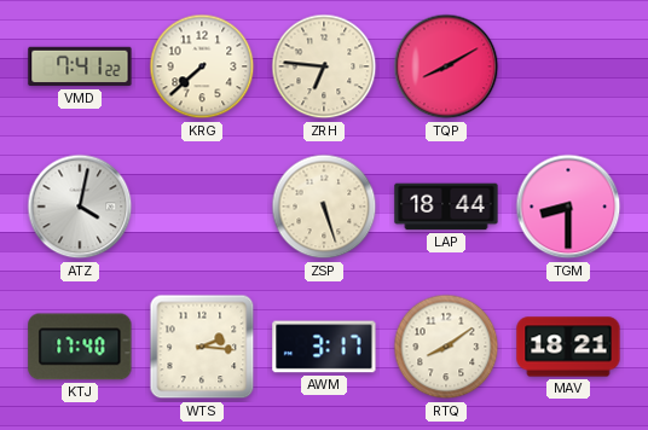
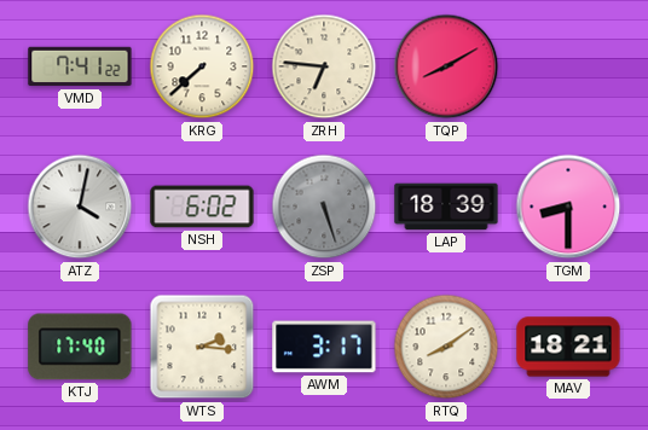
NSH: none -> 6:02 (202, 207)
ZSP dial: cream -> grey (324, 207)
LAP: 18:44 -> 18:39 (446, 207)
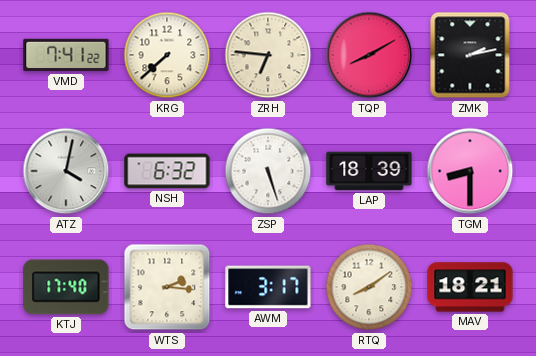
ZMK: none -> 2:13 (470, 55)
NSH: 6:02 -> 6:32 (167, 171)
ZSP dial: grey -> white (268, 171)
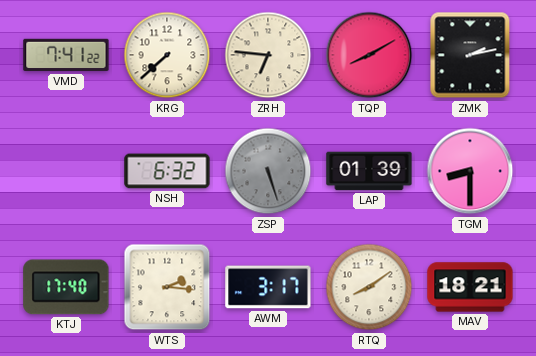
ATZ: 4:02 -> none (66, 171)
ZSP dial: white -> grey (268, 171)
LAP: 18:39 -> 01:39 (369, 171)
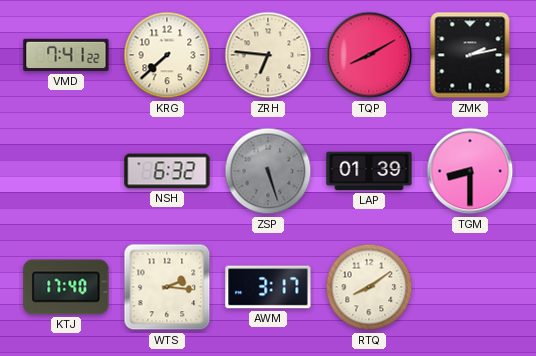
MAV: 18:21 -> none (470, 287)
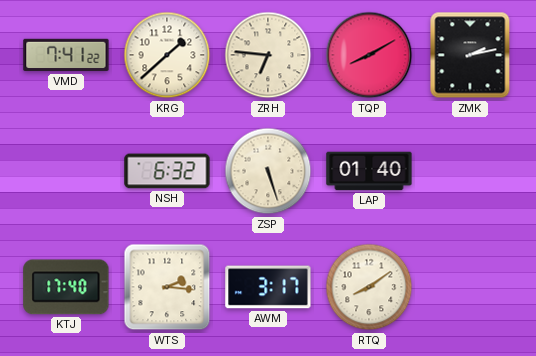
KRG: 7:38 -> 1:38 (167, 55)
ZSP dial: grey -> cream (268, 171)
LAP: 01:39 -> 01:40 (369, 171)
TGM: 8:30 -> none (470, 171)
